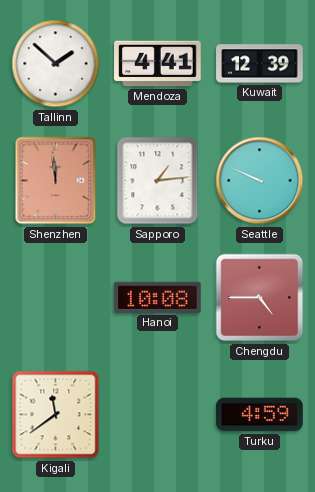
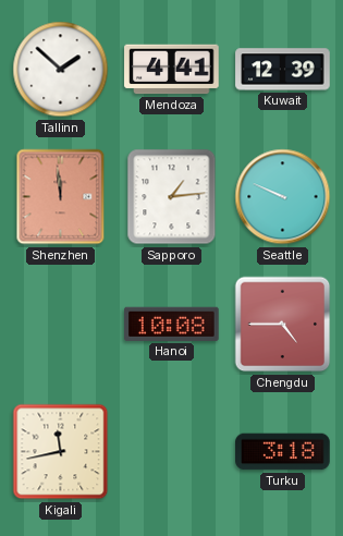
Kigali: 11:39 -> 11:43 (61, 452)
Turku: 4:59 -> 3:18 (283, 452)
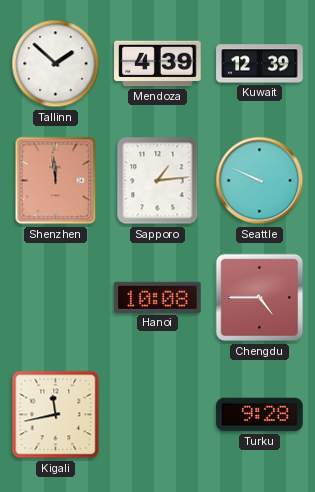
Mendoza: 4:41 -> 4:39 (158, 64)
Turku: 3:18 -> 9:28 (260, 415)
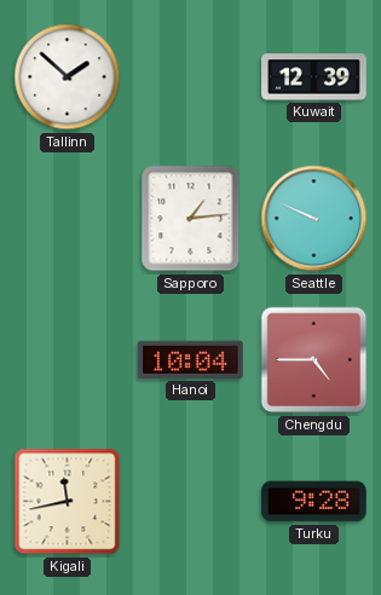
Mendoza: 4:39 -> none (158, 64)
Shenzhen: 11:59 -> none (56, 181)
Hanoi: 10:08 -> 10:04 (191, 359)
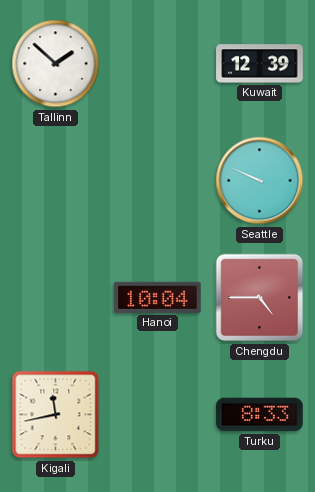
Sapporo: 1:14 -> none (191, 219)
Turku: 9:28 -> 8:33 (260, 415)
